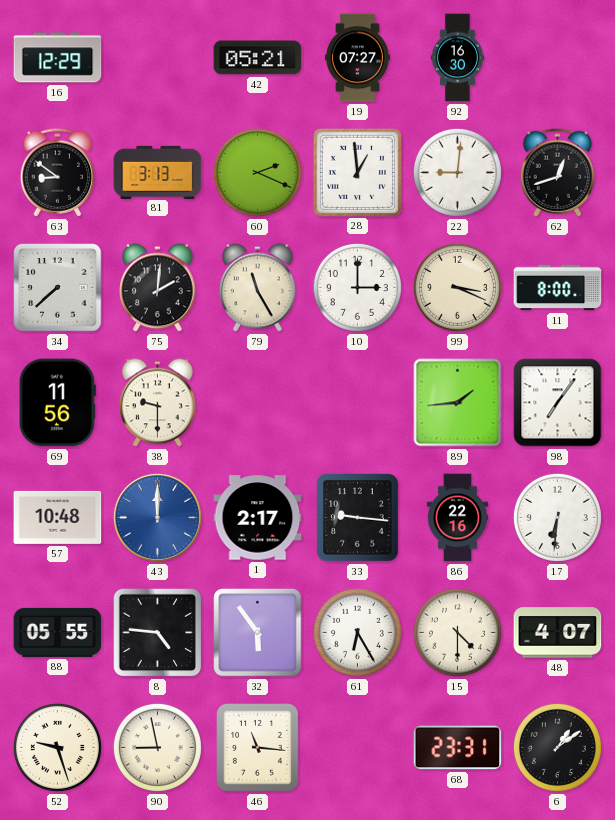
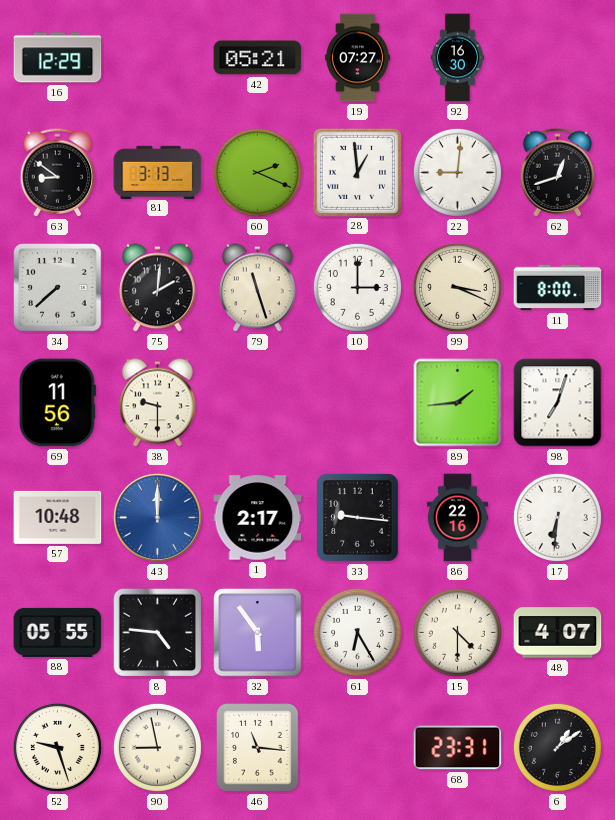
79: 11:25 -> 11:27 (258, 288)
98: 7:06 -> 7:03 (558, 403)
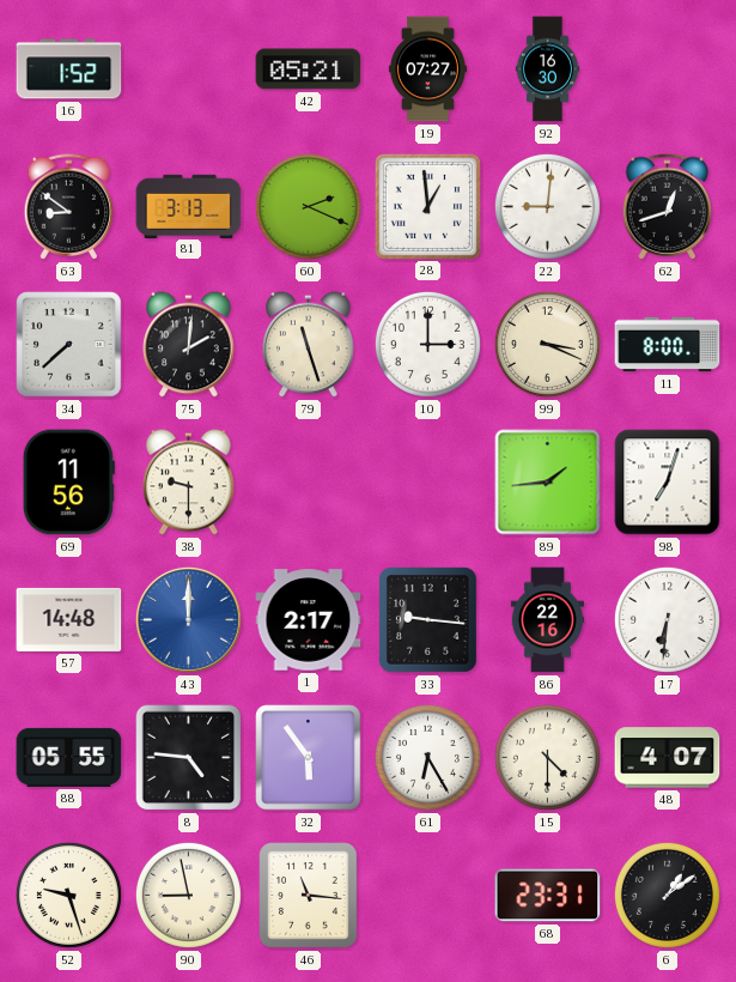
16: 12:29 -> 1:52 (69, 69)
57: 10:48 -> 14:48 (69, 619)
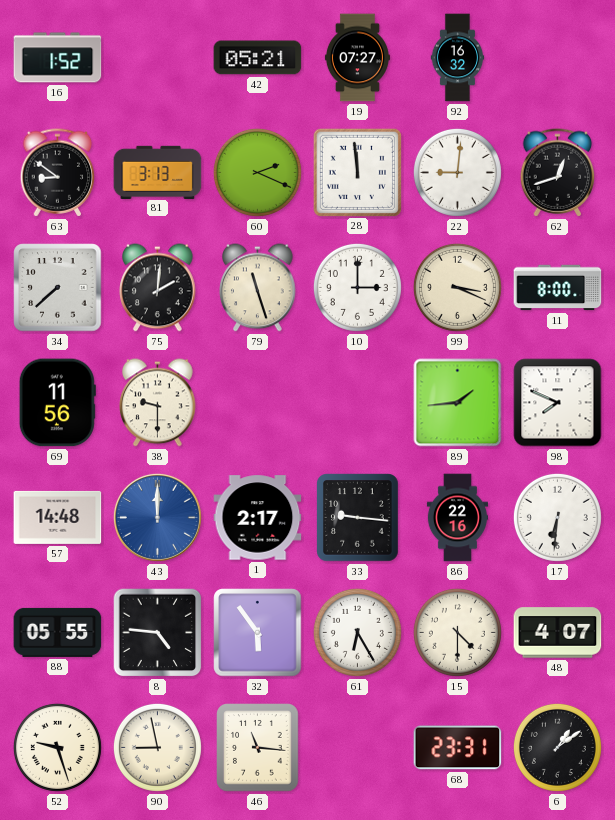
92: 16:30 -> 16:32 (458, 58)
28: 12:59 -> 11:59 (357, 172)
98: 7:03 -> 7:49 (558, 403)
